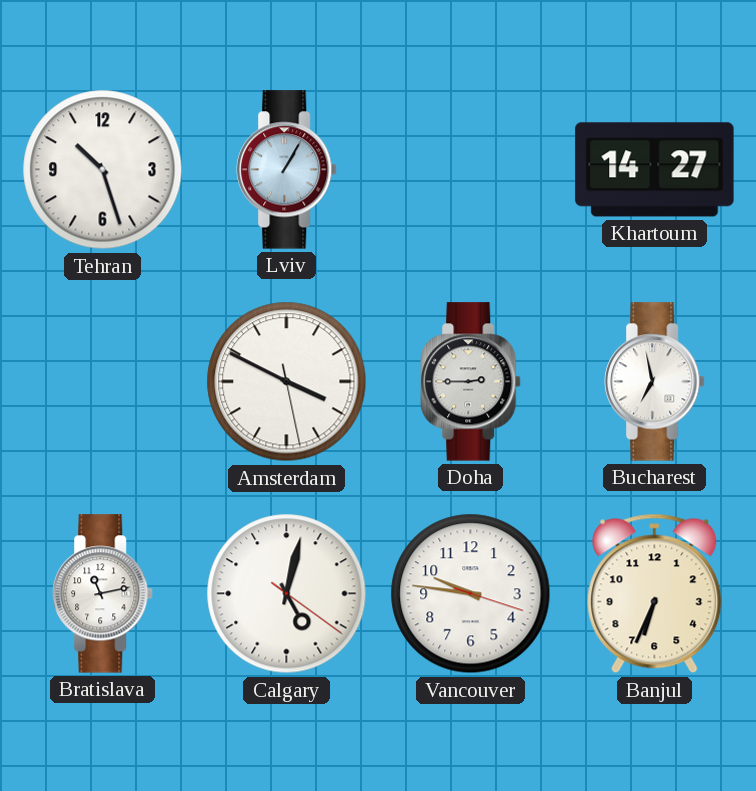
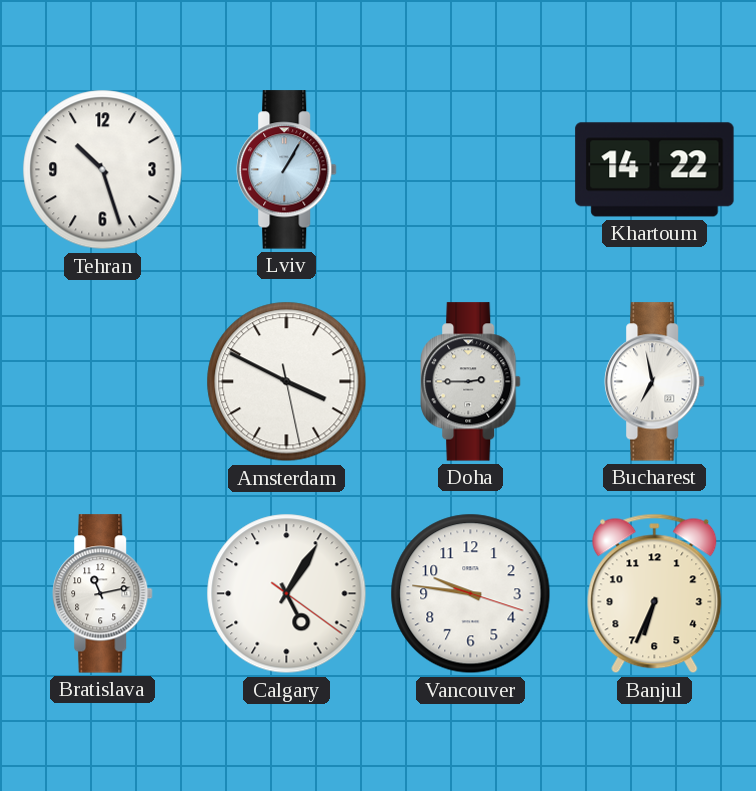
Khartoum: 14:27 -> 14:22 (655, 170)
Calgary: 5:02 -> 5:05 (287, 594)
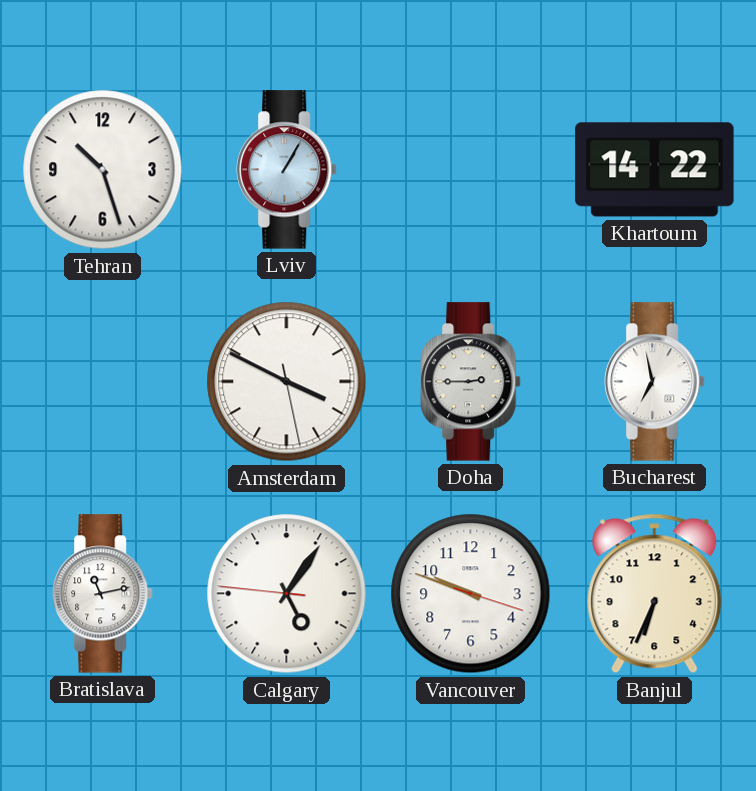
Calgary: 5:05:21 -> 5:05:46 (287, 594)
Vancouver: 9:46 -> 9:48 (471, 594)
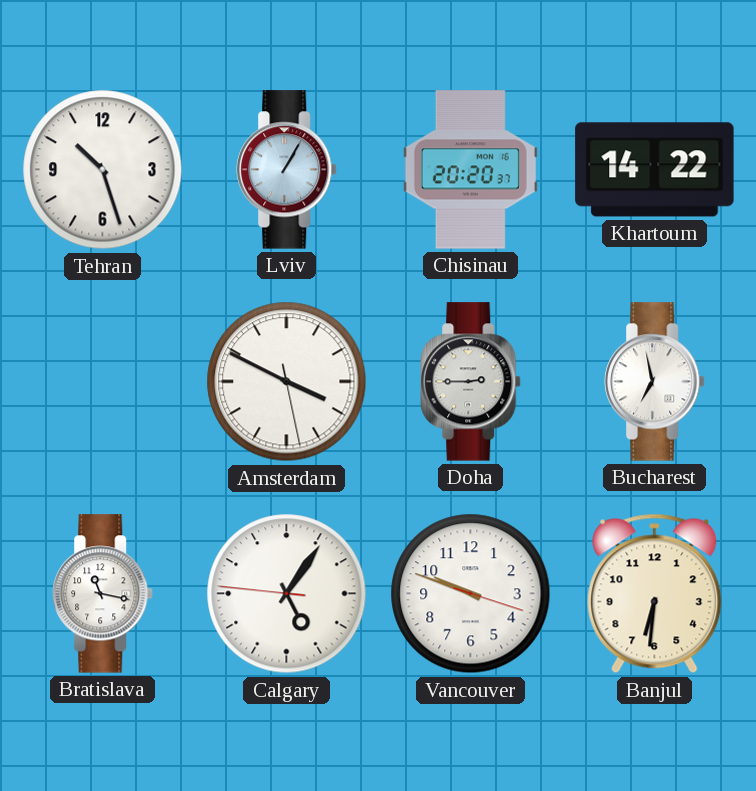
Chisinau: none -> 20:20 (470, 170)
Bratislava: 11:13 -> 11:17 (103, 594)
Banjul: 6:34 -> 6:31 (655, 594)
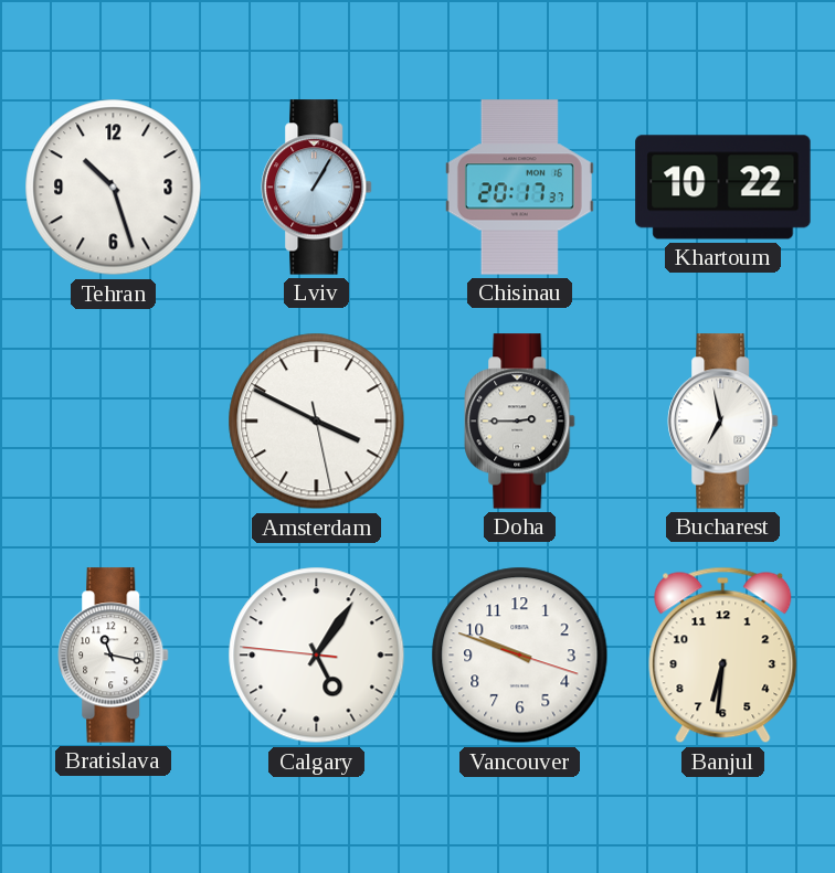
Chisinau: 20:20 -> 20:17 (519, 188)
Khartoum: 14:22 -> 10:22 (723, 188)
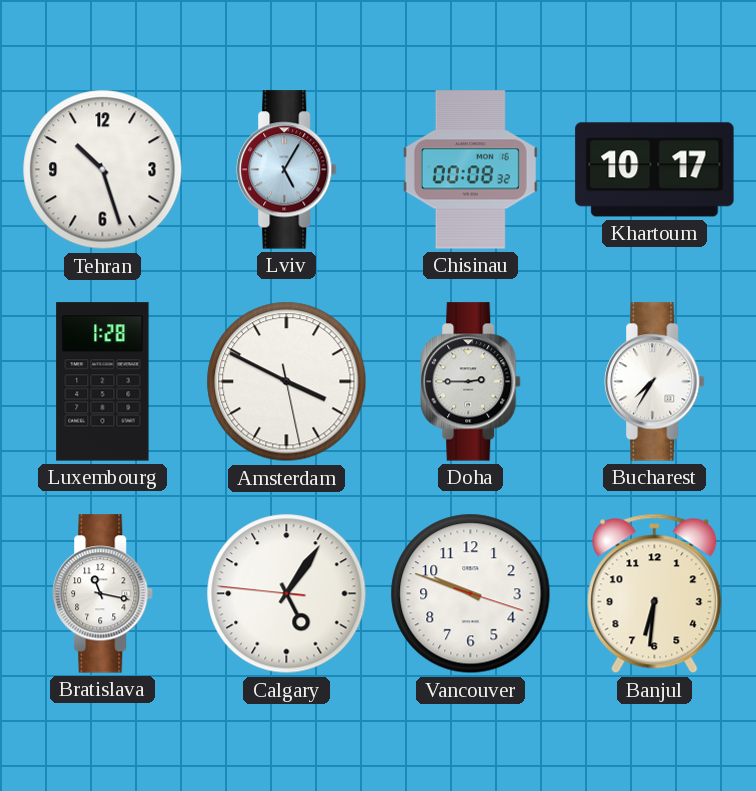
Lviv: 1:05 -> 5:05 (287, 170)
Chisinau: 20:17 -> 00:08 (470, 170)
Khartoum: 10:22 -> 10:17 (655, 170)
Luxembourg: none -> 1:28 (103, 382)
Bucharest: 6:58 -> 7:35 (655, 382)
